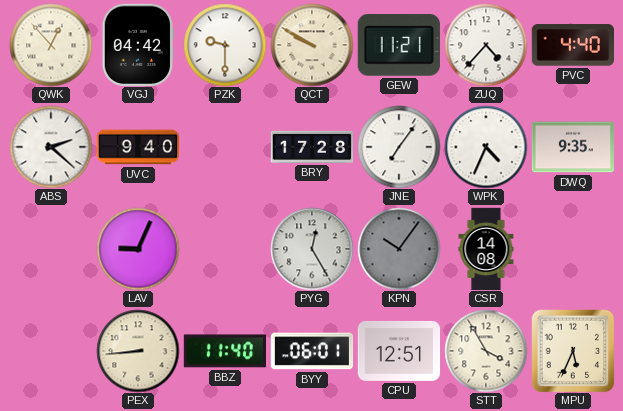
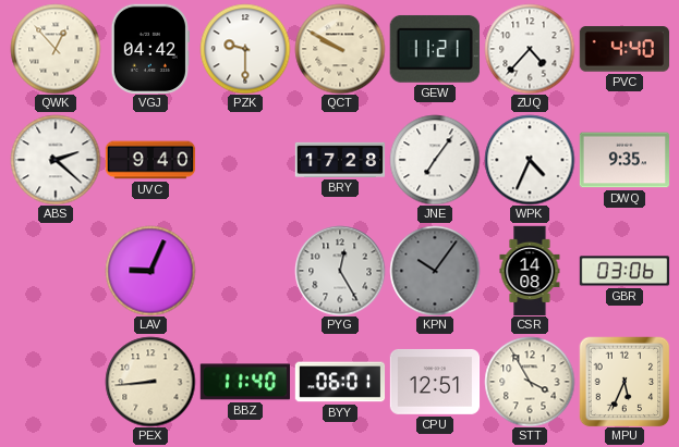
GBR: none -> 03:06 (625, 271)
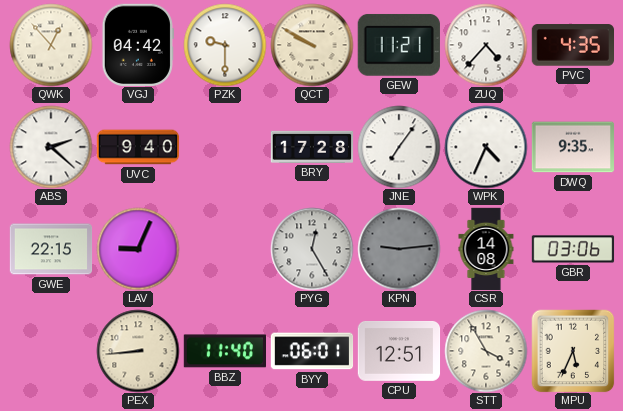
PVC: 4:40 -> 4:35 (572, 45)
GWE: none -> 22:15 (51, 249)
KPN: 10:06 -> 9:14 (399, 249)
